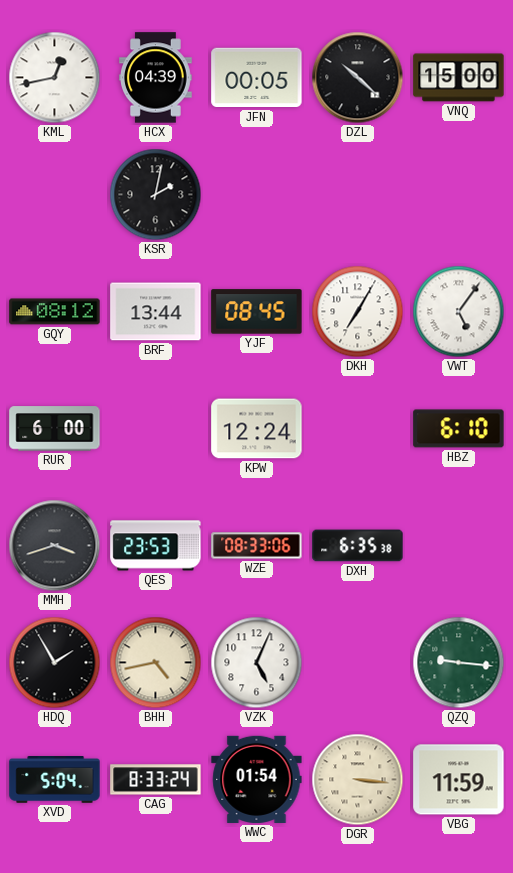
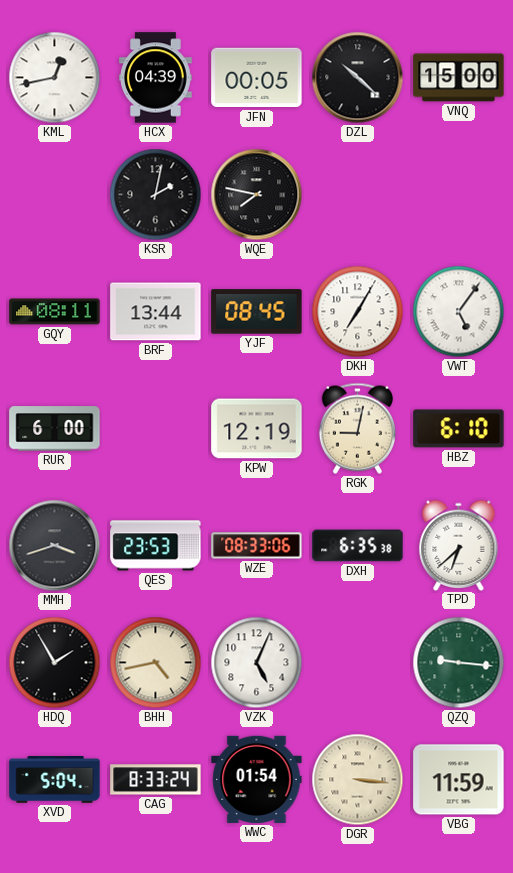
WQE: none -> 7:47 (257, 195)
GQY: 08:12 -> 08:11 (55, 312)
KPW: 12:24 -> 12:19 (257, 429)
RGK: none -> 9:02 (357, 428)
TPD: none -> 6:38 (459, 545)
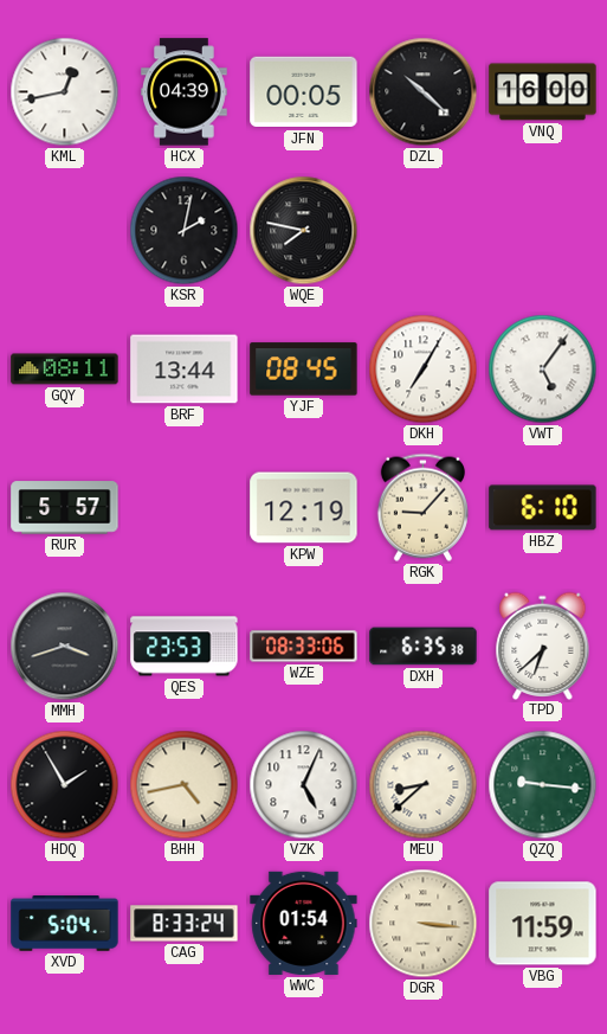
VNQ: 15:00 -> 16:00 (543, 92)
RUR: 6:00 -> 5:57 (65, 508)
RGK: 9:02 -> 9:07 (422, 507)
MEU: none -> 8:38 (424, 785)
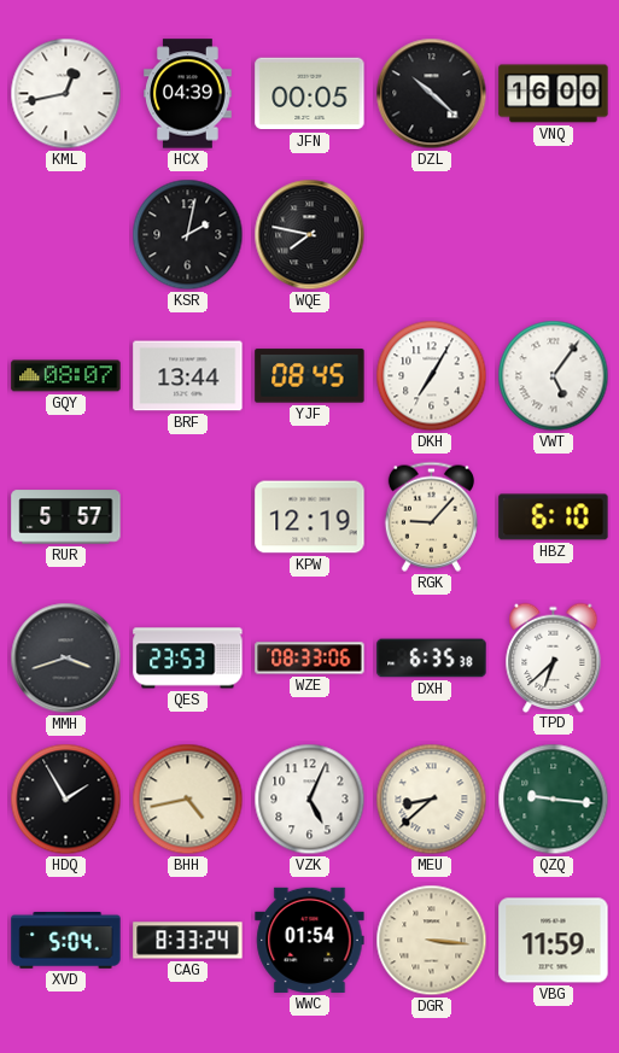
GQY: 08:11 -> 08:07 (66, 376)
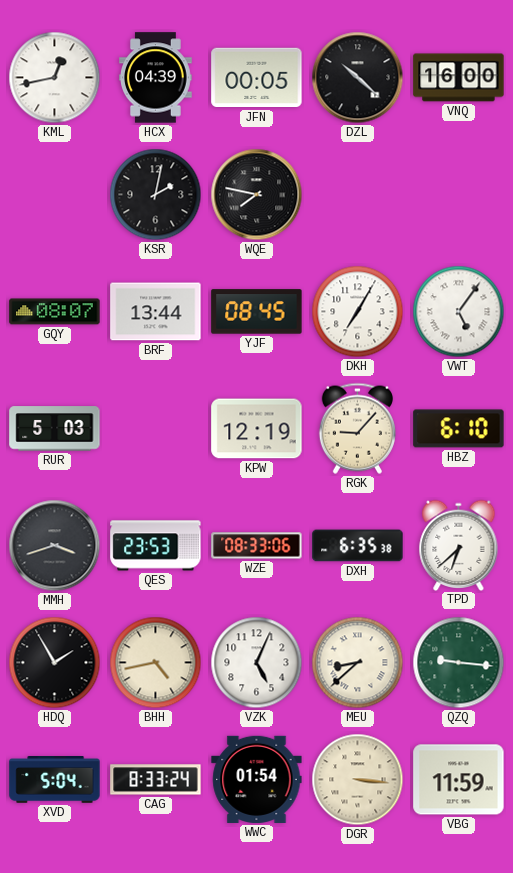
RUR: 5:57 -> 5:03 (55, 429)
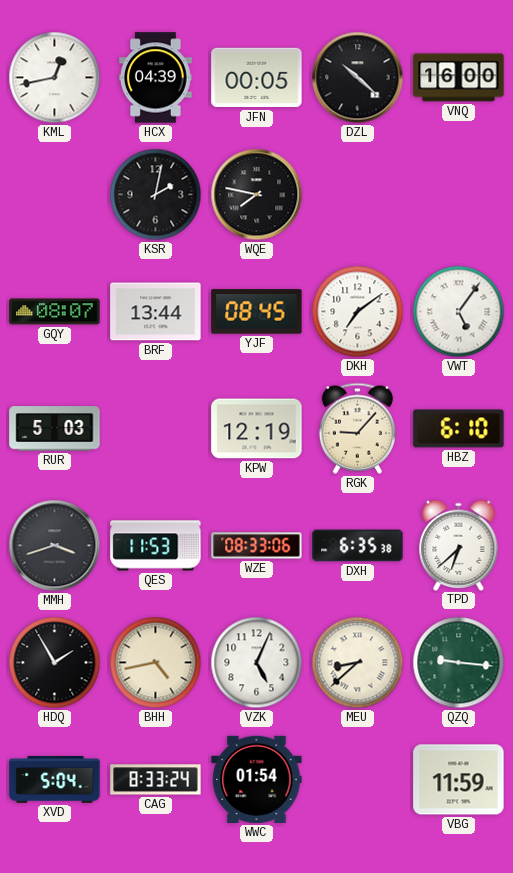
DKH: 7:05 -> 7:09 (358, 312)
QES: 23:53 -> 11:53 (156, 546)
DGR: 3:16 -> none (358, 780)
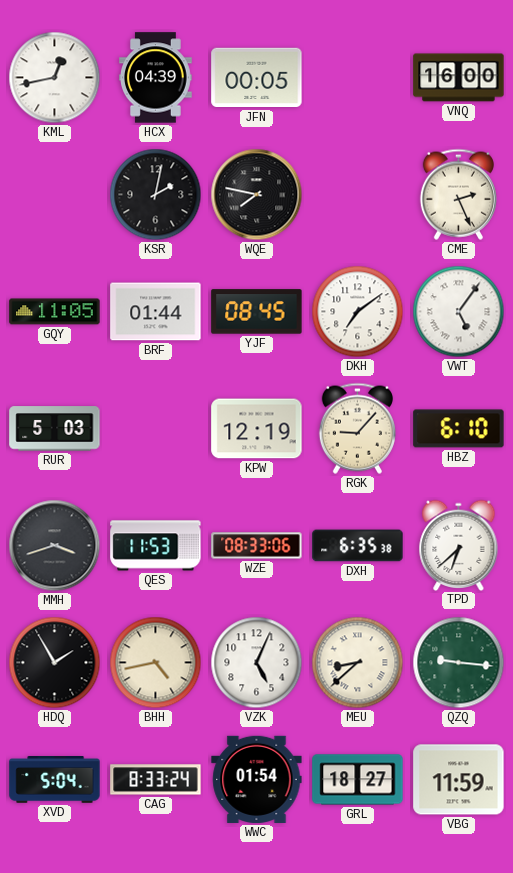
DZL: 10:22 -> none (358, 78)
CME: none -> 2:26 (458, 194)
GQY: 08:07 -> 11:05 (55, 312)
BRF: 13:44 -> 01:44 (156, 312)
GRL: none -> 18:27 (358, 780)
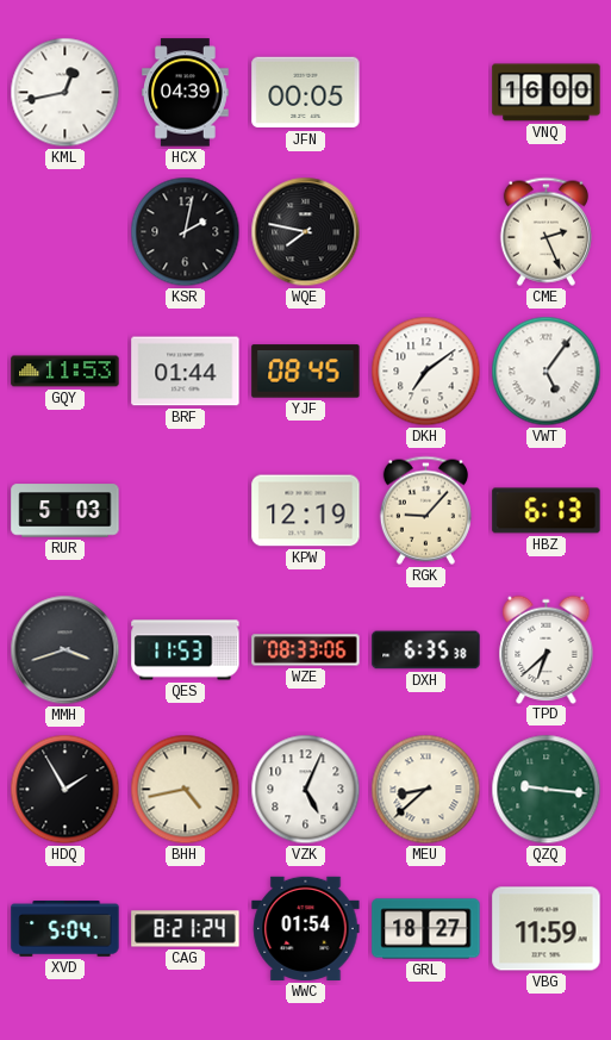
GQY: 11:05 -> 11:53 (66, 372)
HBZ: 6:10 -> 6:13 (547, 511)
CAG: 8:33 -> 8:21 (186, 929)
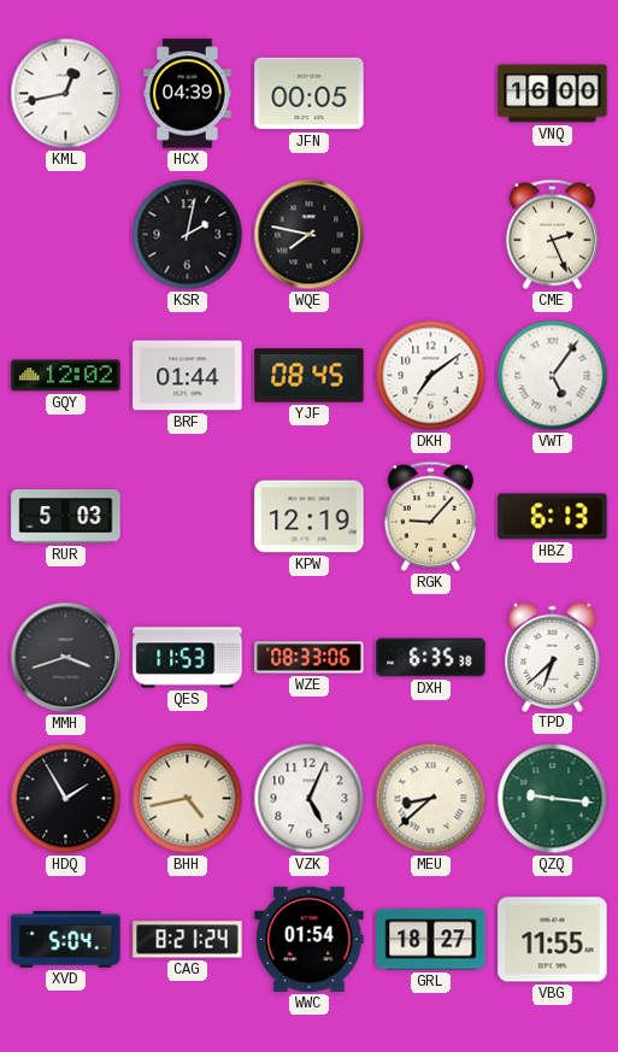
GQY: 11:53 -> 12:02 (66, 376)
VBG: 11:59 -> 11:55 (553, 940)
